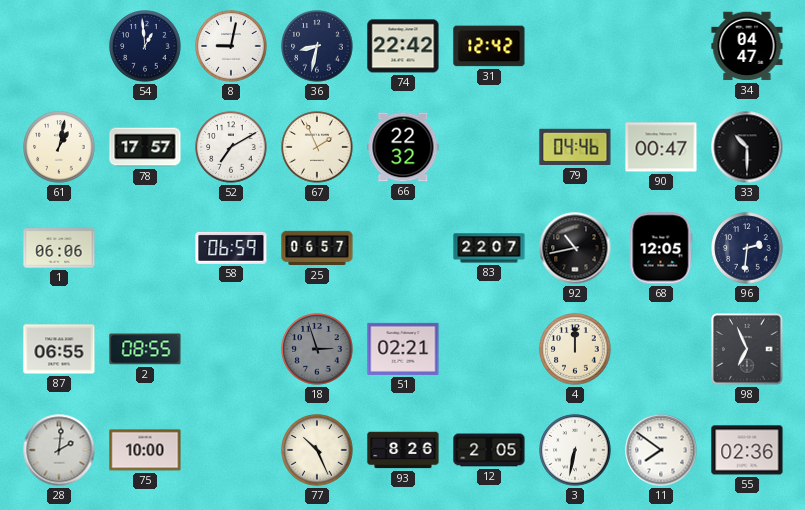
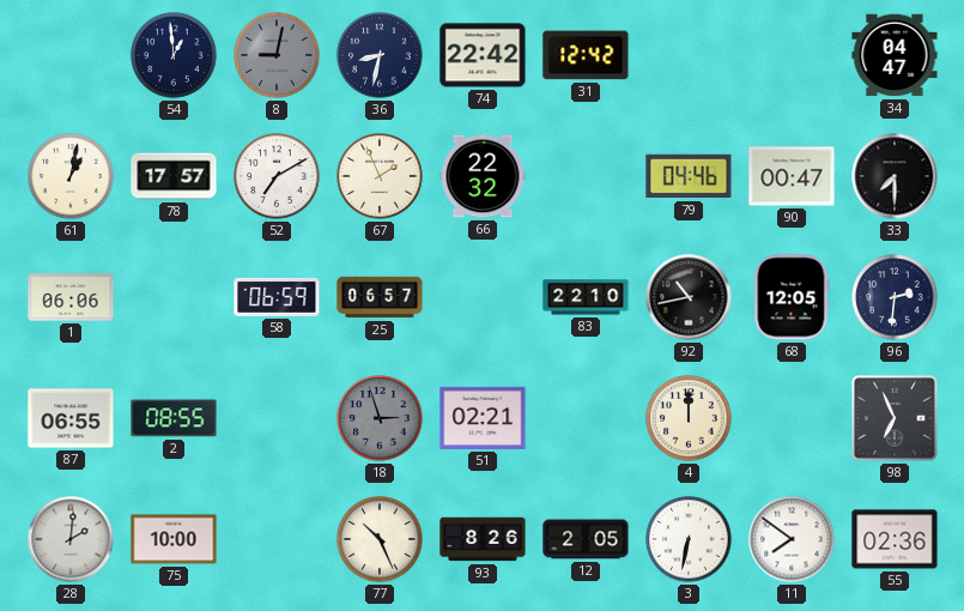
8 dial: white -> grey (277, 55)
33: 10:30 -> 7:30 (895, 176)
83: 22:07 -> 22:10 (586, 297)
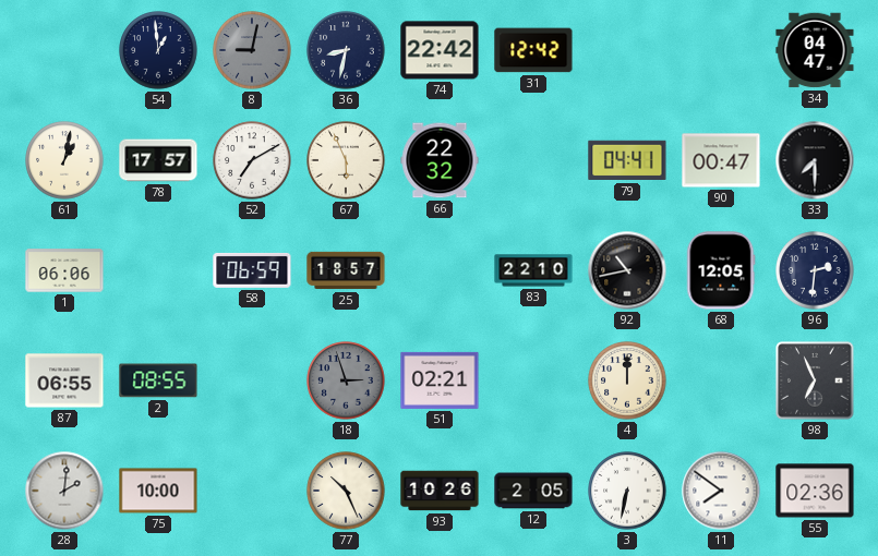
67: 1:56 -> 5:56 (346, 160)
79: 04:46 -> 04:41 (627, 160)
25: 06:57 -> 18:57 (346, 270)
93: 8:26 -> 10:26 (440, 491)
